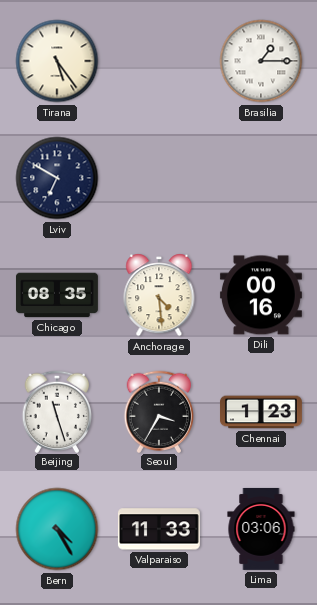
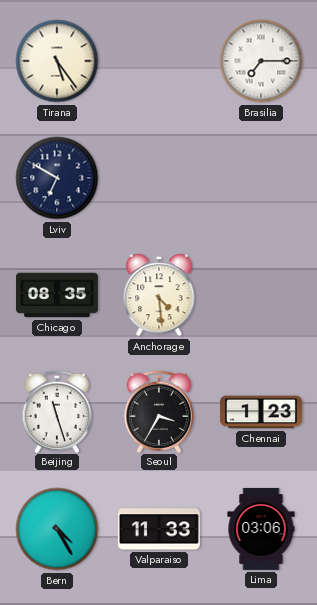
Brasilia: 1:15 -> 7:15 (261, 61)
Dili: 00:16 -> none (261, 295)
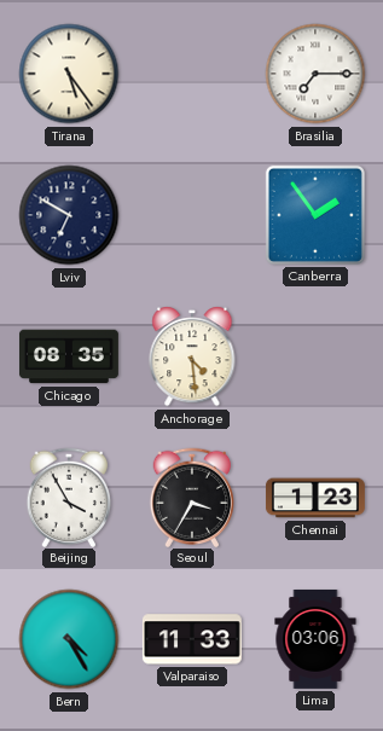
Canberra: none -> 1:54 (315, 215)
Beijing: 11:27 -> 3:55 (68, 497)
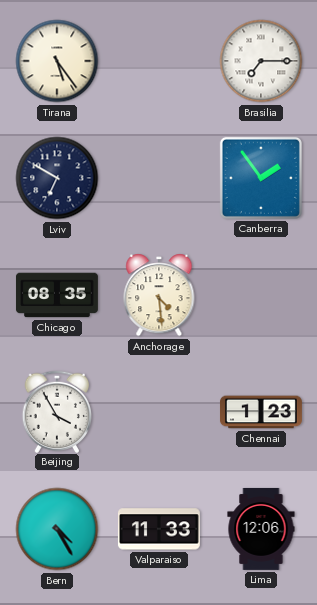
Seoul: 3:35 -> none (191, 497)
Lima: 03:06 -> 12:06 (261, 529)
